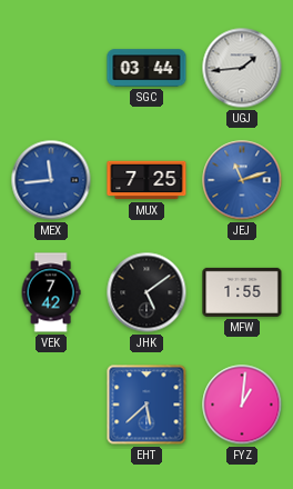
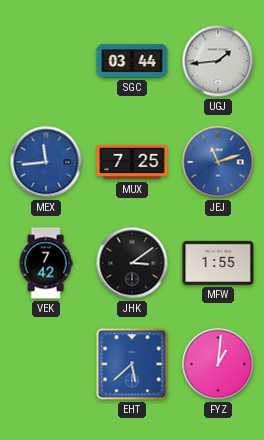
JHK: 5:09 -> 3:09 (132, 263)
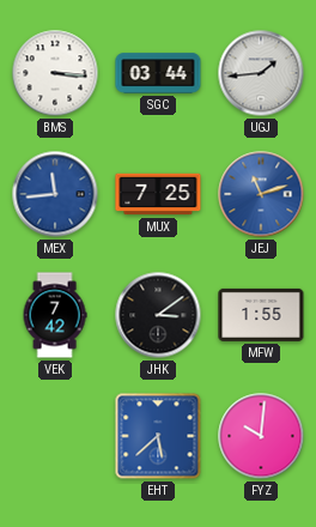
BMS: none -> 3:16 (55, 73)
FYZ: 1:01 -> 10:01 (261, 436)
